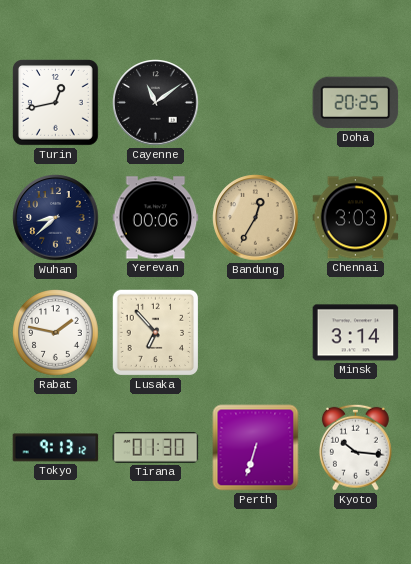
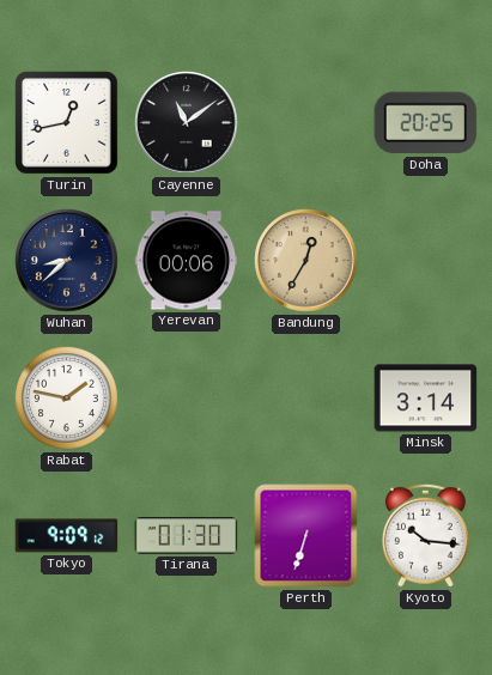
Chennai: 3:03 -> none (356, 218)
Lusaka: 6:53 -> none (156, 333)
Tokyo: 9:13 -> 9:09 (67, 536)
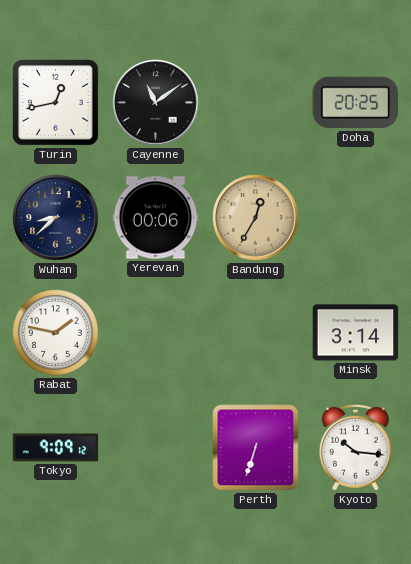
Tirana: 01:30 -> none (187, 536)
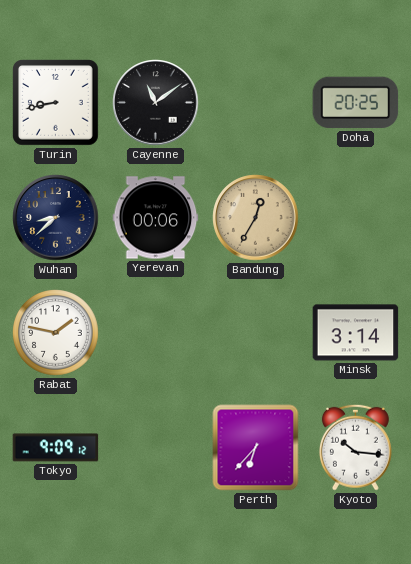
Turin: 12:43 -> 8:43 (56, 103)
Perth: 6:33 -> 6:37 (256, 448)
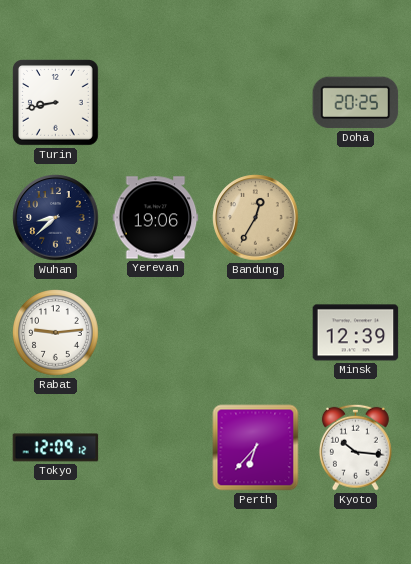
Cayenne: 11:09 -> none (156, 103)
Yerevan: 00:06 -> 19:06 (156, 218)
Rabat: 1:47 -> 9:14 (56, 333)
Minsk: 3:14 -> 12:39 (356, 333)
Tokyo: 9:09 -> 12:09 (56, 448)
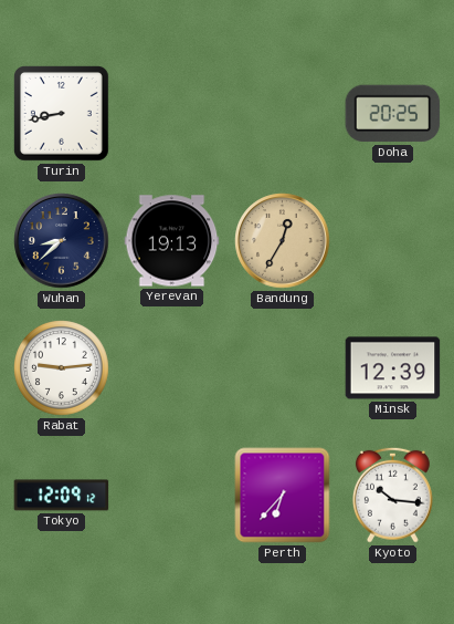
Yerevan: 19:06 -> 19:13 (172, 241)
